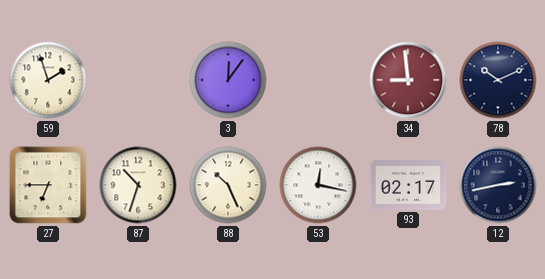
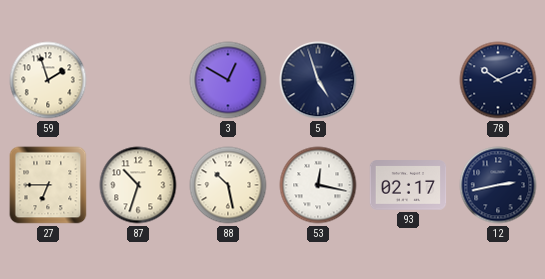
3: 12:06 -> 12:50 (228, 80)
5: none -> 4:57 (318, 80)
34: 8:59 -> none (408, 80)
88: 10:26 -> 10:28 (228, 185)
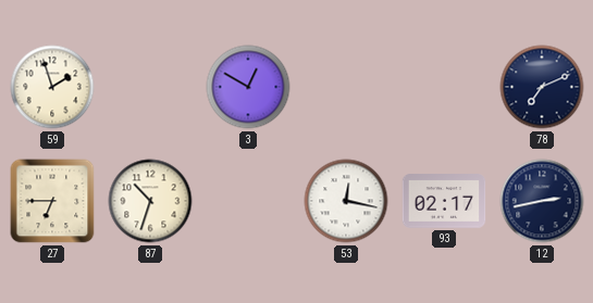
5: 4:57 -> none (318, 80)
78: 10:11 -> 7:11 (542, 87)
88: 10:28 -> none (228, 185)
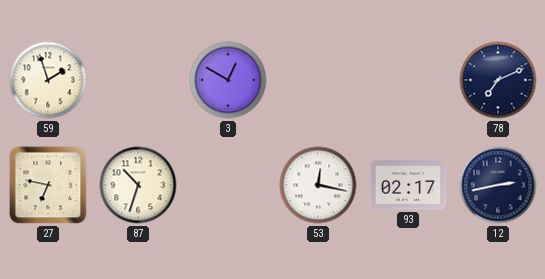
27: 6:45 -> 6:47 (48, 185)
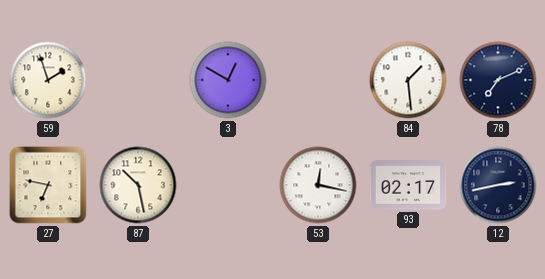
84: none -> 1:29 (408, 80)
87: 10:33 -> 10:28 (138, 185)
